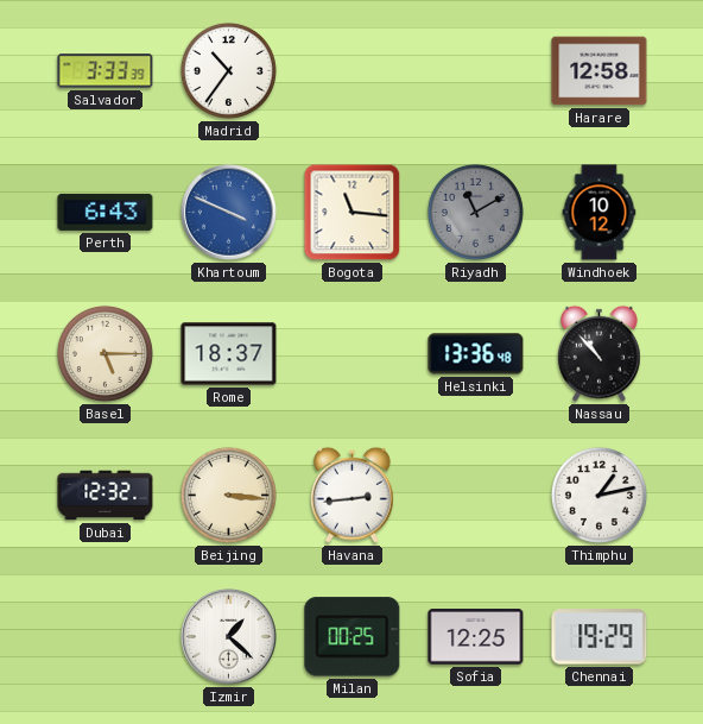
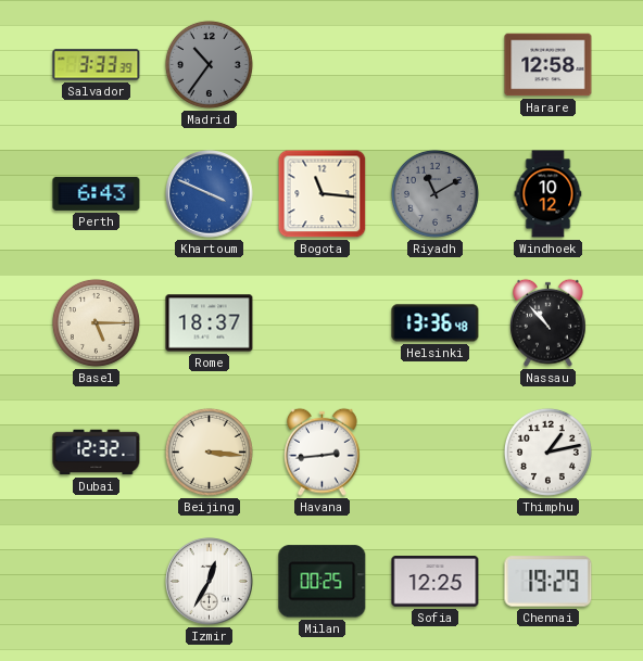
Madrid dial: white -> grey (209, 64)
Izmir: 1:22 -> 12:35 (210, 582)
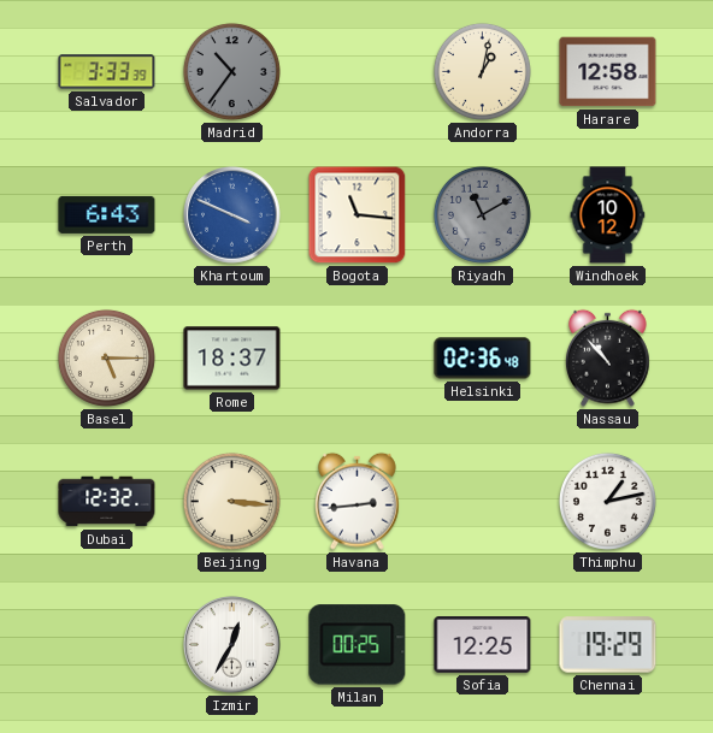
Andorra: none -> 1:02 (482, 71)
Helsinki: 13:36 -> 02:36 (483, 359)
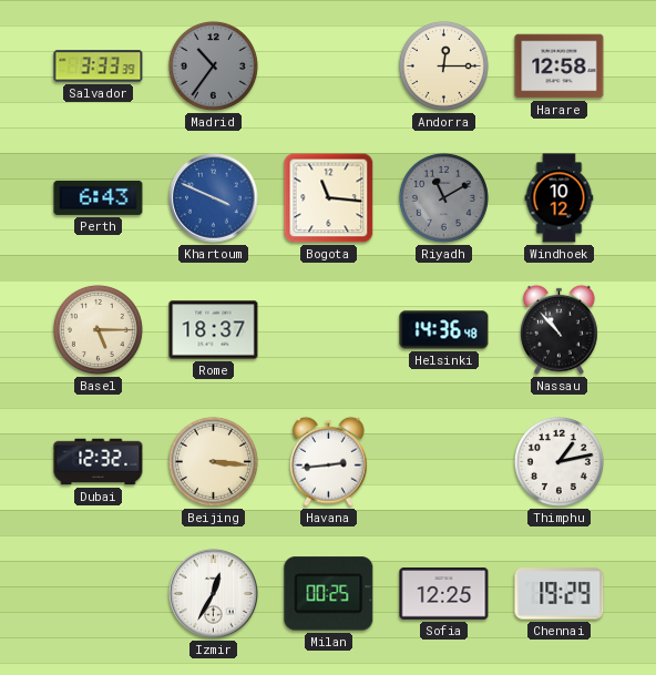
Andorra: 1:02 -> 12:15 (443, 65)
Helsinki: 02:36 -> 14:36 (444, 330)
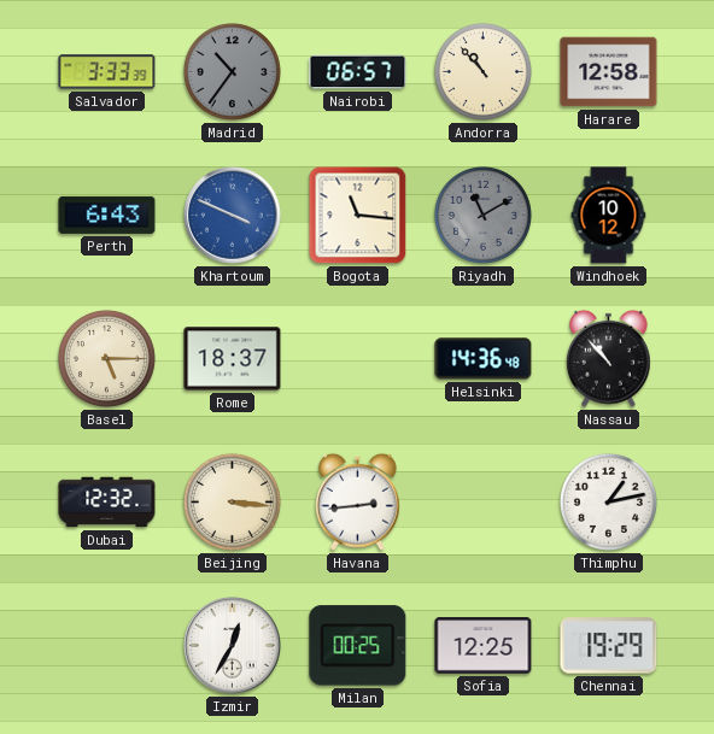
Nairobi: none -> 06:57 (358, 72)
Andorra: 12:15 -> 10:53 (482, 71)
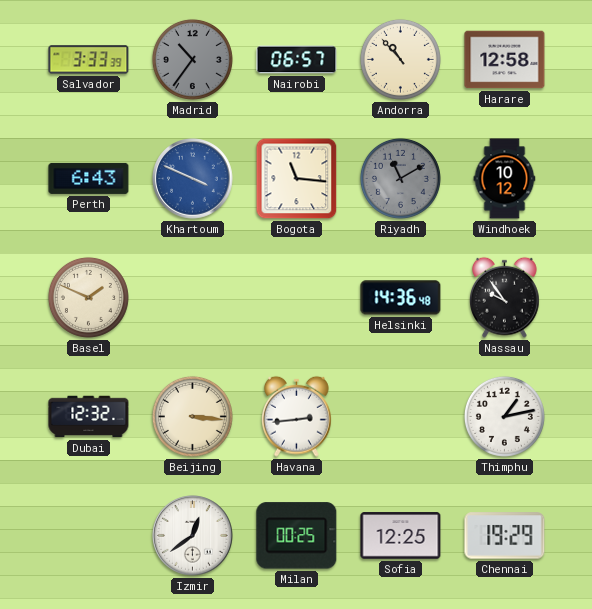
Basel: 5:15 -> 1:49 (88, 297)
Rome: 18:37 -> none (233, 359)
Nassau: 10:53 -> 9:54 (505, 297)
Izmir: 12:35 -> 12:39 (193, 536)
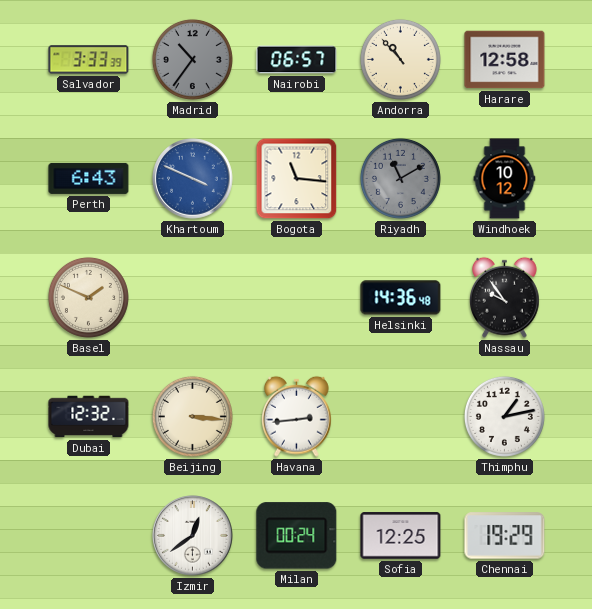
Milan: 00:25 -> 00:24 (297, 536)
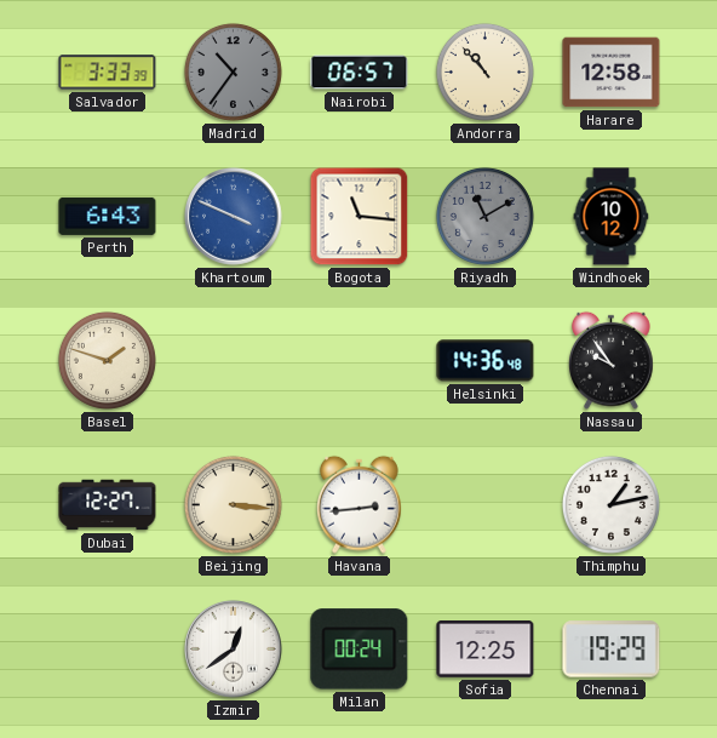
Basel: 1:49 -> 1:48 (107, 360)
Dubai: 12:32 -> 12:27 (108, 505)
